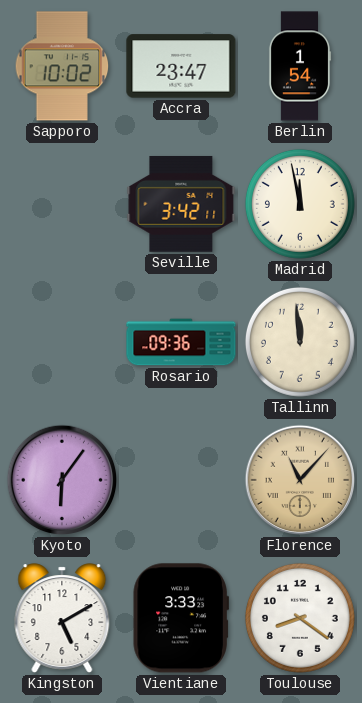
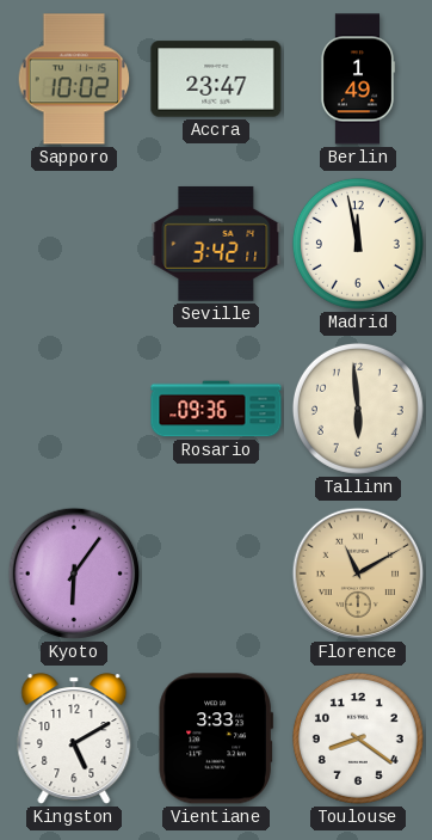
Berlin: 1:54 -> 1:49 (358, 79)
Tallinn: 11:59 -> 5:59 (358, 409)
Florence: 11:07 -> 11:10 (358, 574)
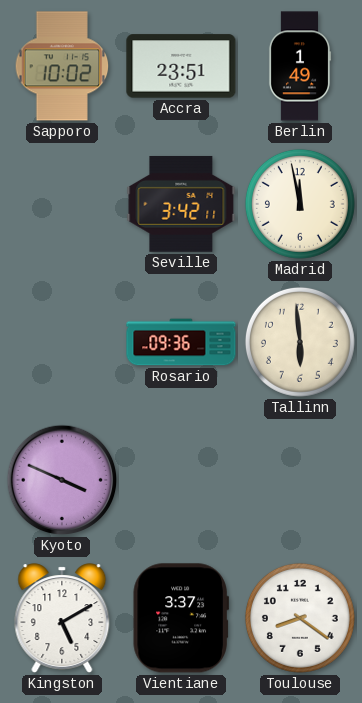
Accra: 23:47 -> 23:51 (181, 66)
Kyoto: 6:06 -> 3:49 (62, 480)
Florence: 11:10 -> none (358, 574)
Vientiane: 3:33 -> 3:37 (181, 618)
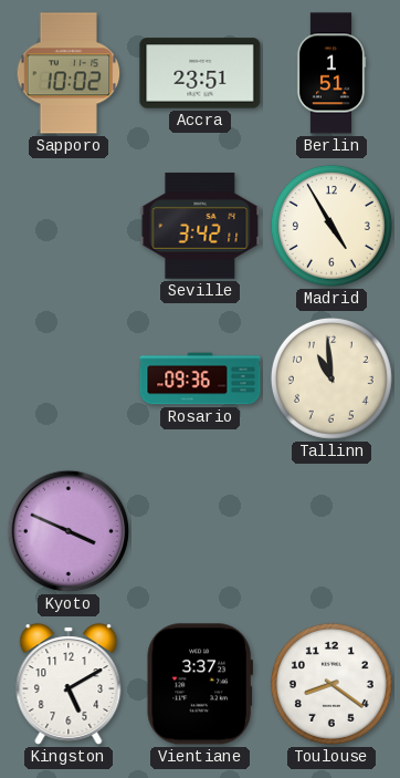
Berlin: 1:49 -> 1:51 (331, 73)
Madrid: 11:58 -> 4:55 (331, 226)
Tallinn: 5:59 -> 10:59 (331, 378)
